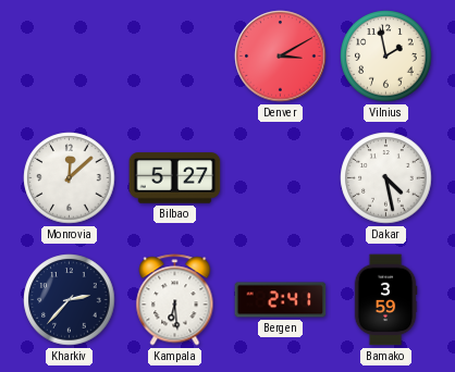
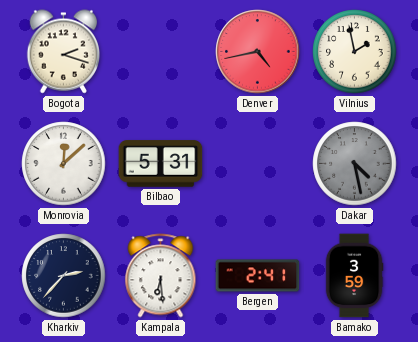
Bogota: none -> 2:18 (63, 52)
Denver: 3:10 -> 4:43 (258, 52)
Bilbao: 5:27 -> 5:31 (161, 164)
Dakar dial: white -> grey (355, 164)
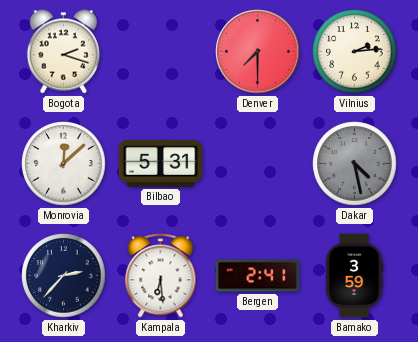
Denver: 4:43 -> 7:30 (258, 52)
Vilnius: 1:58 -> 2:14 (355, 52)
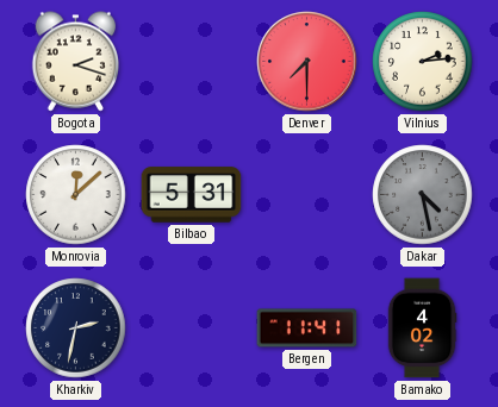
Kharkiv: 2:37 -> 2:32 (76, 328)
Kampala: 6:29 -> none (161, 276)
Bergen: 2:41 -> 11:41 (307, 328)
Bamako: 3:59 -> 4:02 (422, 328)
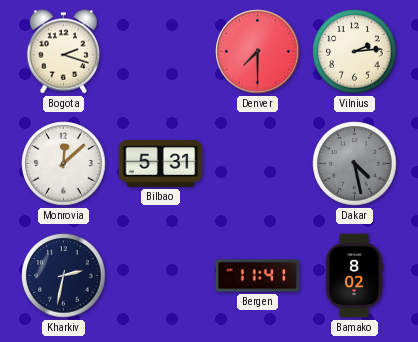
Bamako: 4:02 -> 8:02 (354, 276)
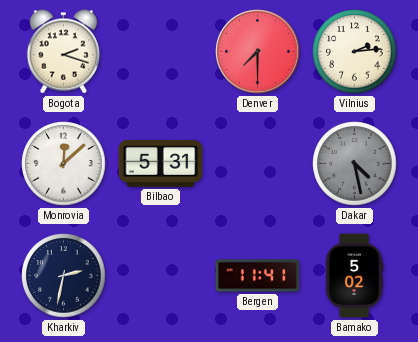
Bamako: 8:02 -> 5:02 (354, 276)
